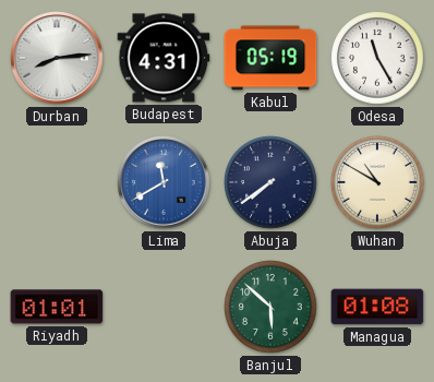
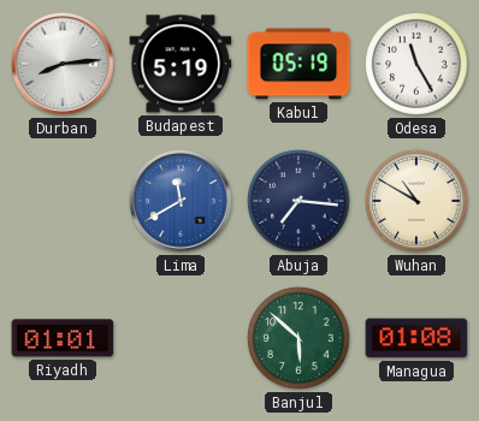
Budapest: 4:31 -> 5:19 (181, 64)
Abuja: 7:39 -> 7:16 (298, 201)
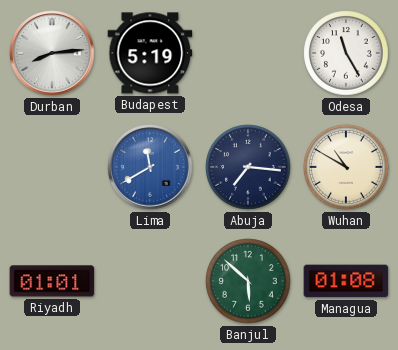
Kabul: 05:19 -> none (298, 64)
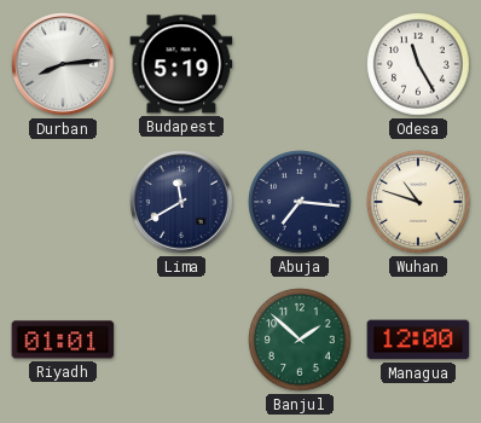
Lima dial: blue -> navy (181, 202)
Wuhan: 10:50 -> 10:48 (418, 202)
Banjul: 5:52 -> 1:52 (300, 340)
Managua: 01:08 -> 12:00 (418, 340)
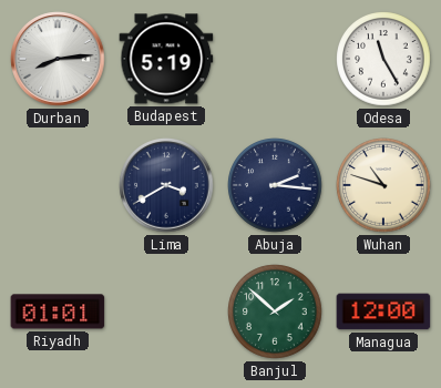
Lima: 11:40 -> 3:40 (166, 185)
Abuja: 7:16 -> 2:16 (275, 185)
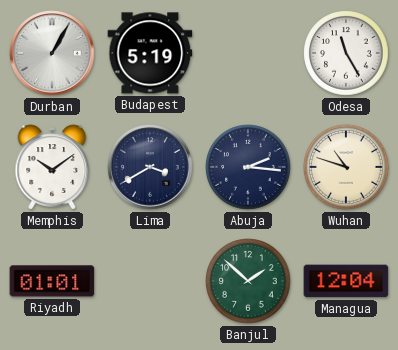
Durban: 8:14 -> 1:05 (52, 53)
Memphis: none -> 10:09 (52, 167)
Managua: 12:00 -> 12:04 (346, 281)
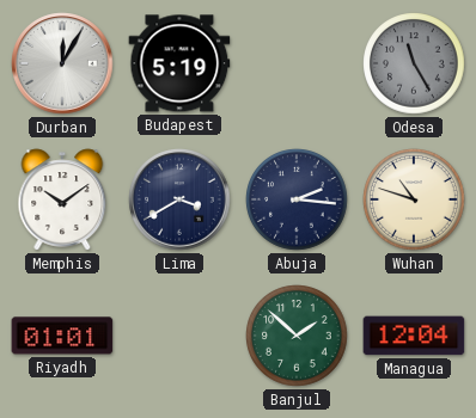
Durban: 1:05 -> 12:05 (62, 63)
Odesa dial: white -> grey (414, 63)
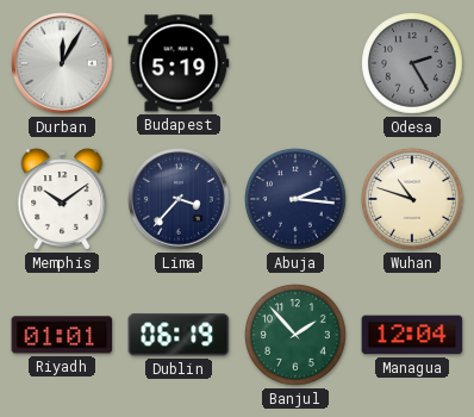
Odesa: 11:25 -> 2:25 (412, 63)
Lima: 3:40 -> 3:37 (179, 199)
Dublin: none -> 06:19 (179, 335)
Banjul: 1:52 -> 1:53 (295, 335)
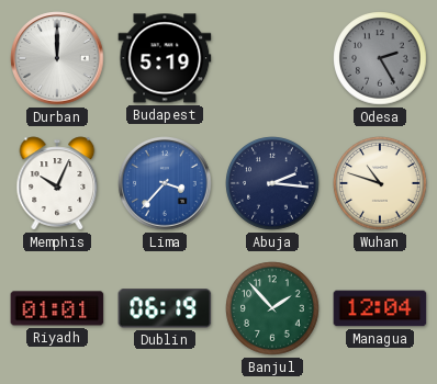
Durban: 12:05 -> 12:00 (57, 58)
Memphis: 10:09 -> 10:04 (57, 183)
Lima dial: navy -> blue (165, 183)
